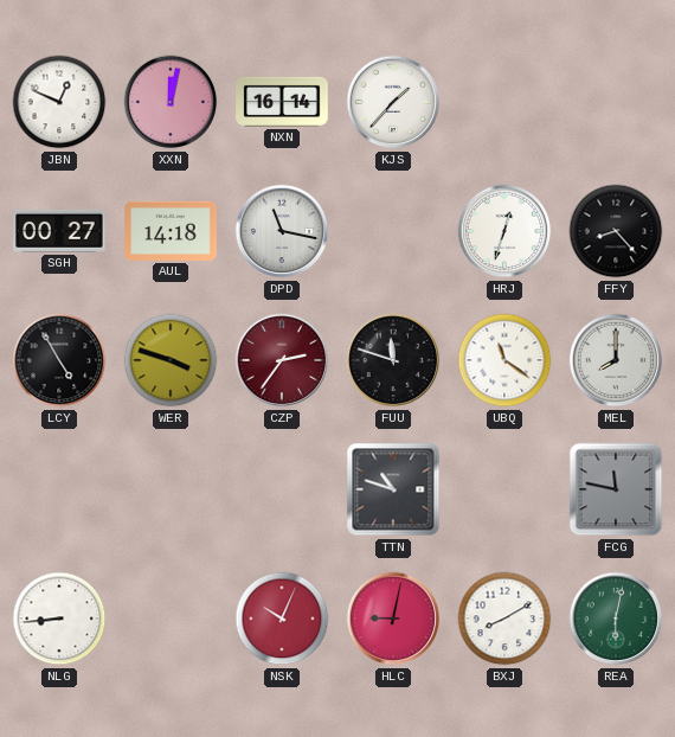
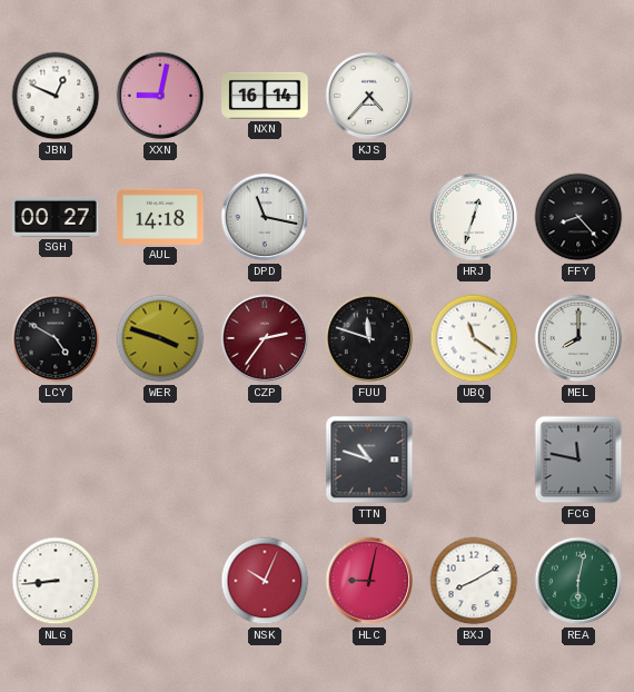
XXN: 12:02 -> 9:02 (160, 96)
KJS: 1:37 -> 4:37 (369, 96)
LCY: 4:55 -> 4:50 (56, 338)
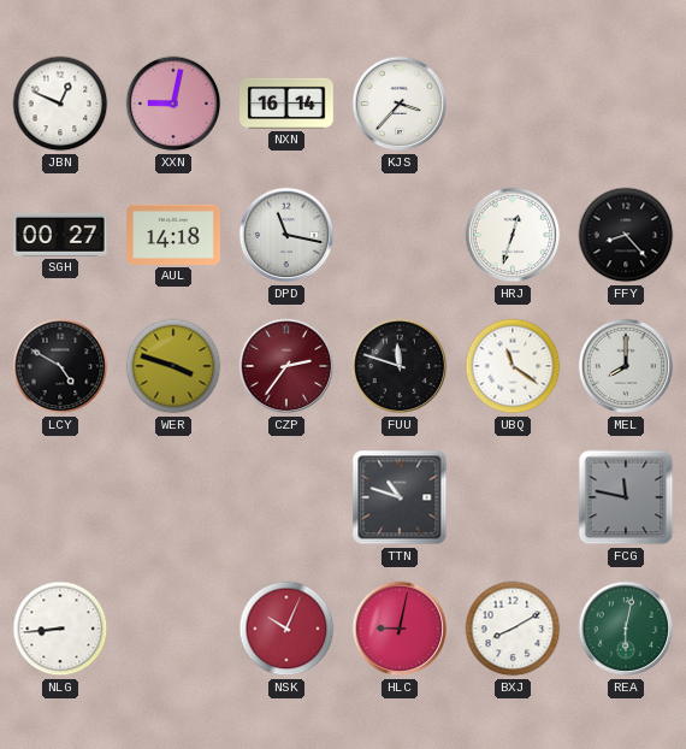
KJS: 4:37 -> 3:37 (400, 104)
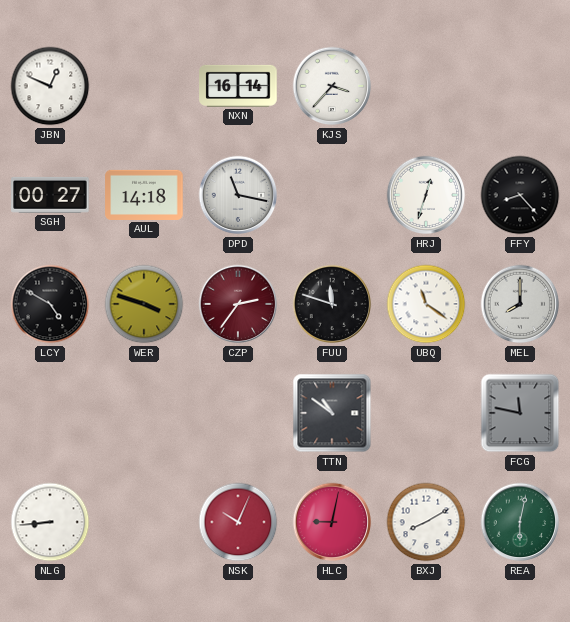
XXN: 9:02 -> none (173, 104)
TTN: 10:48 -> 10:51 (332, 413)
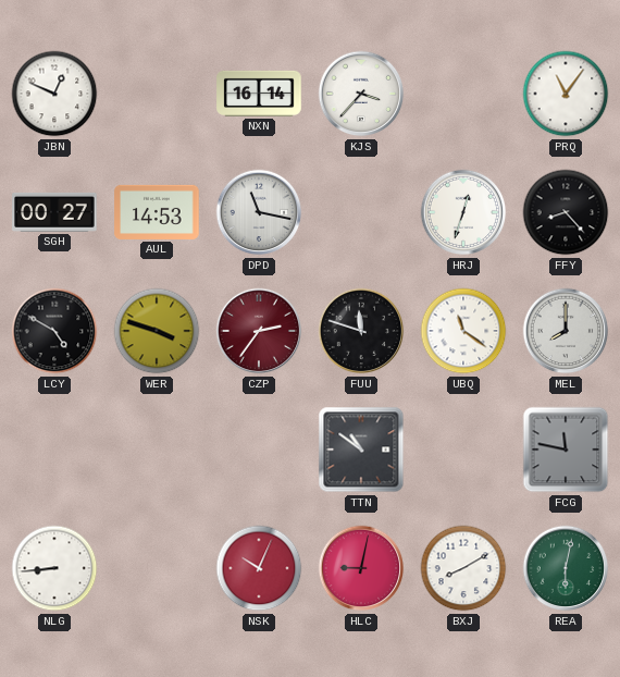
PRQ: none -> 11:06 (566, 94)
AUL: 14:18 -> 14:53 (157, 212)
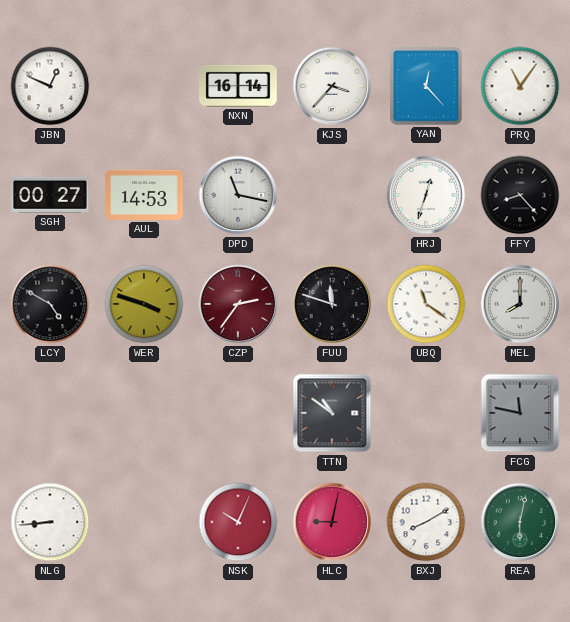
YAN: none -> 12:23 (426, 86)
